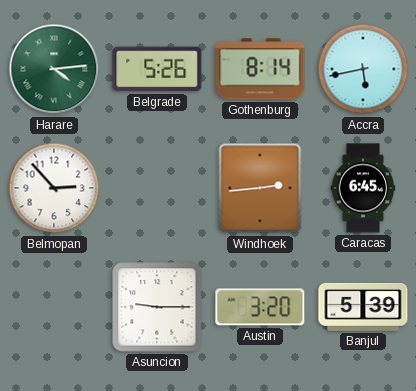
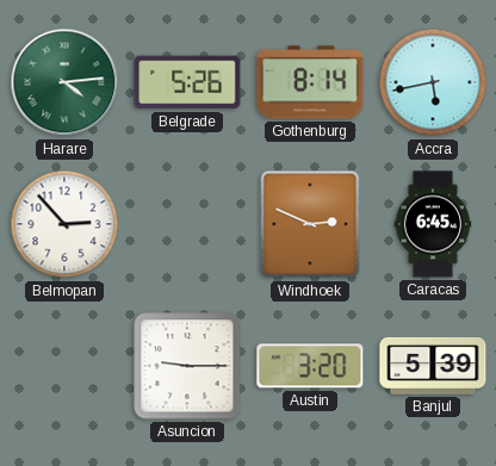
Windhoek: 2:44 -> 2:49 (310, 224)
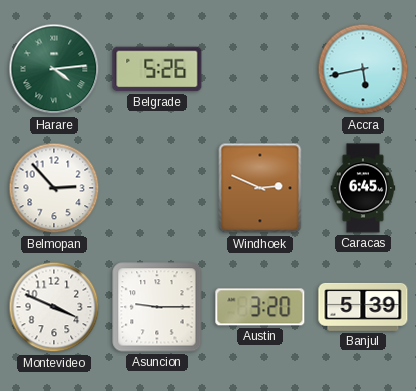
Gothenburg: 8:14 -> none (310, 82)
Montevideo: none -> 3:49 (54, 307)
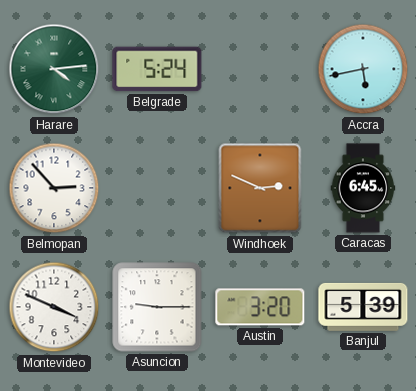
Belgrade: 5:26 -> 5:24 (157, 69)
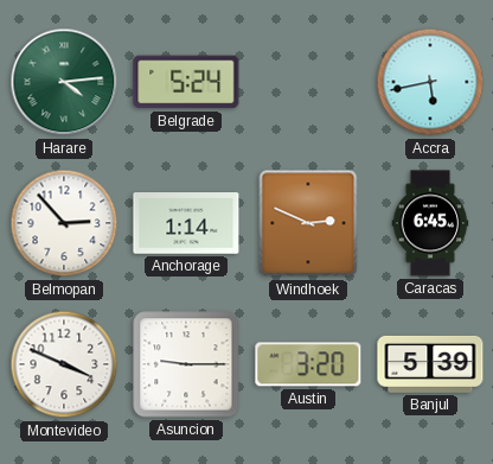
Anchorage: none -> 1:14 (186, 223)
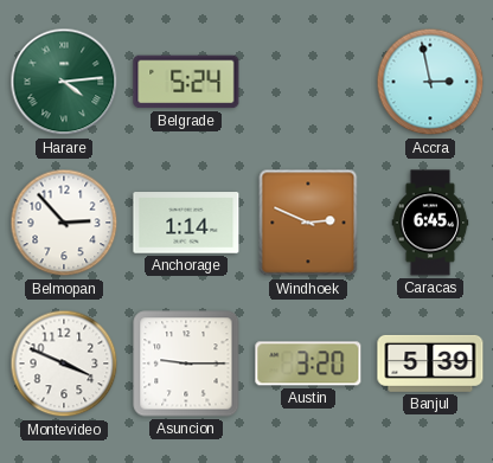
Accra: 5:43 -> 2:58 (430, 82)
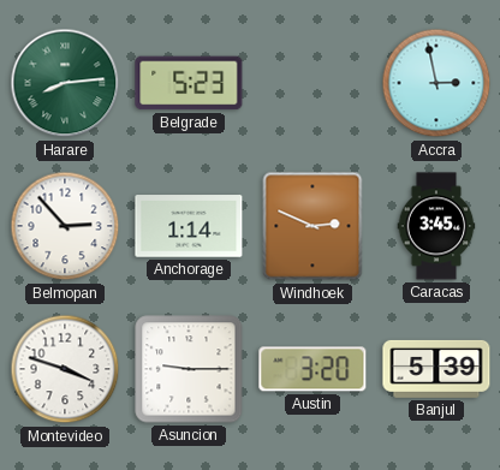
Harare: 4:14 -> 8:14 (65, 83)
Belgrade: 5:24 -> 5:23 (189, 83)
Caracas: 6:45 -> 3:45 (436, 226)
Montevideo: 3:49 -> 3:48 (65, 369)
